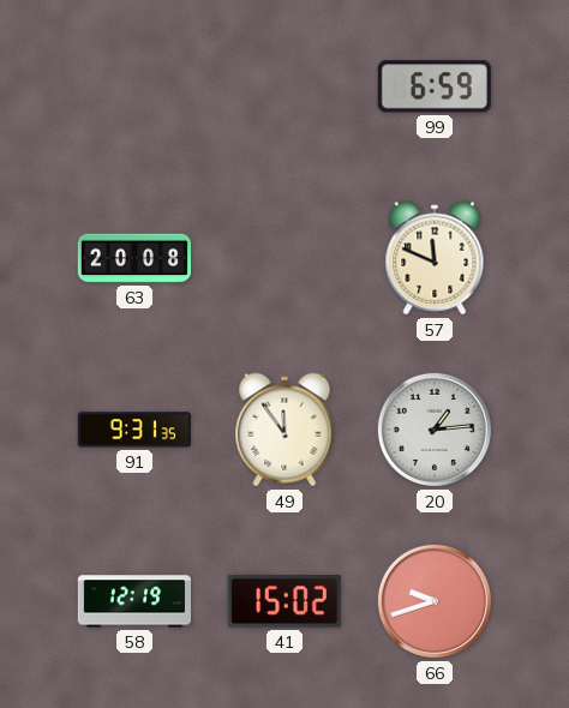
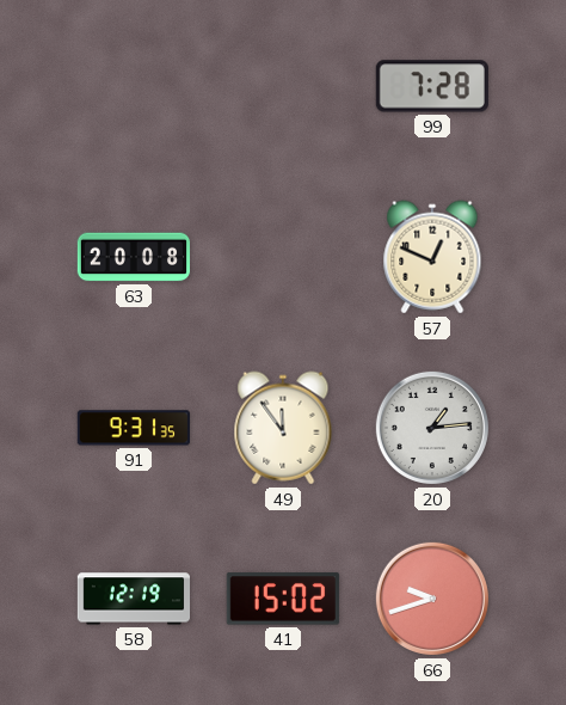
99: 6:59 -> 7:28 (432, 86)
57: 11:49 -> 12:49 (432, 257)
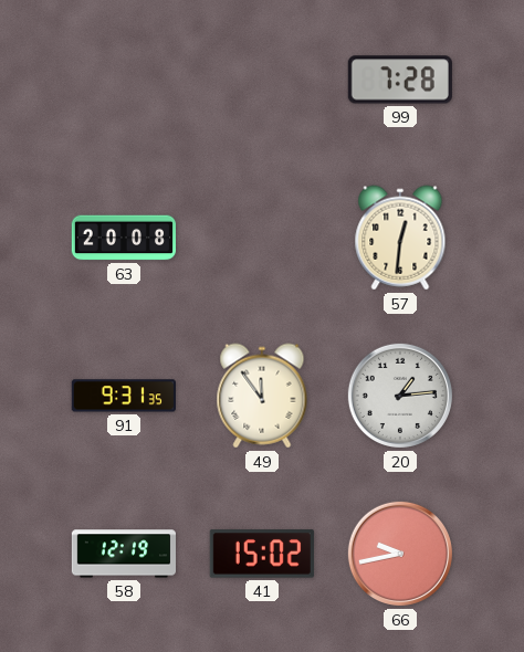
57: 12:49 -> 12:31 (400, 238)
66: 9:42 -> 9:43 (400, 554)
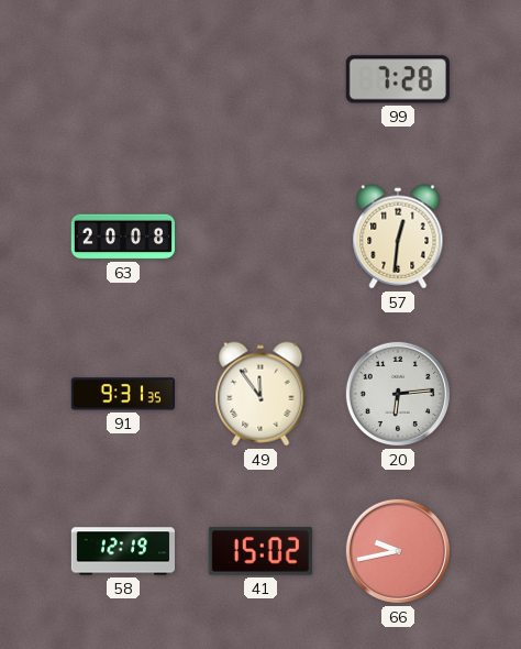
20: 1:14 -> 6:14 (398, 394)
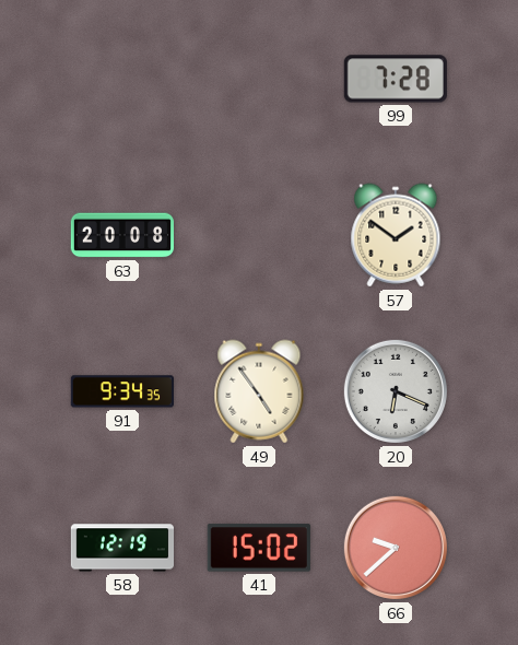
57: 12:31 -> 1:51 (396, 235)
91: 9:31 -> 9:34 (122, 391)
49: 11:54 -> 4:54 (259, 391)
20: 6:14 -> 6:19 (396, 391)
66: 9:43 -> 9:38 (396, 548)
